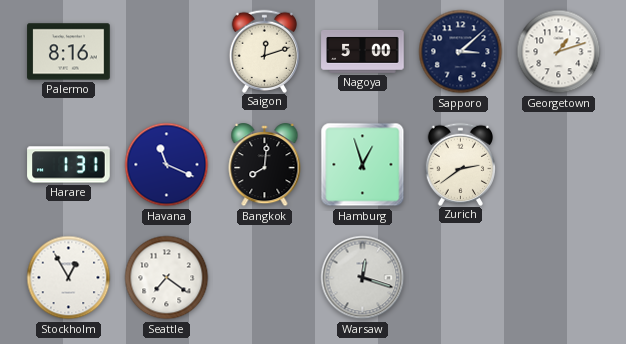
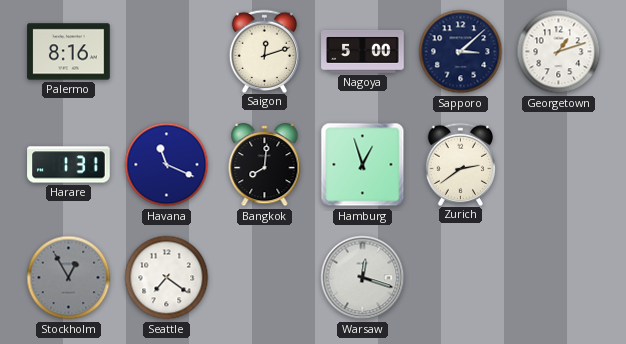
Stockholm dial: white -> grey (69, 278)
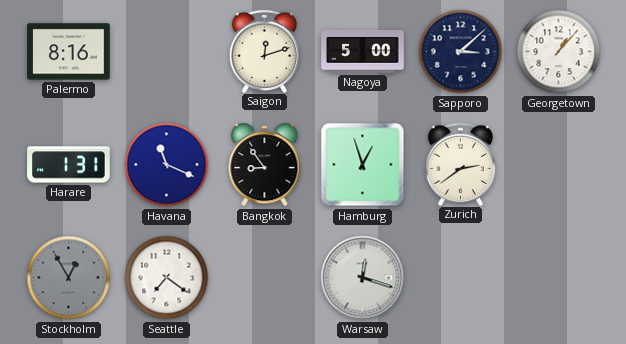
Georgetown: 1:12 -> 1:07 (559, 52)
Bangkok: 8:01 -> 8:54 (265, 166)
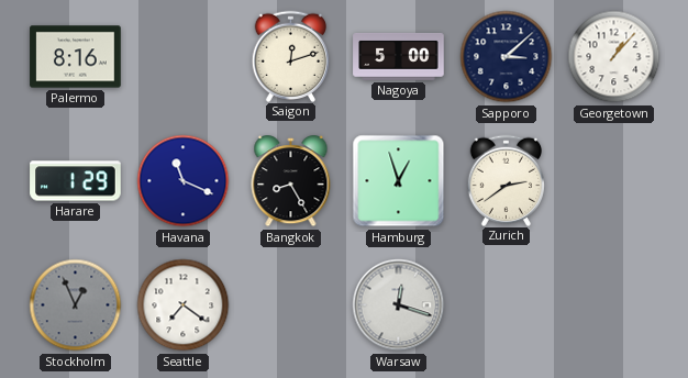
Harare: 1:31 -> 1:29 (76, 181)
Bangkok: 8:54 -> 8:25 (291, 182)
Stockholm: 12:55 -> 12:56 (76, 305)
